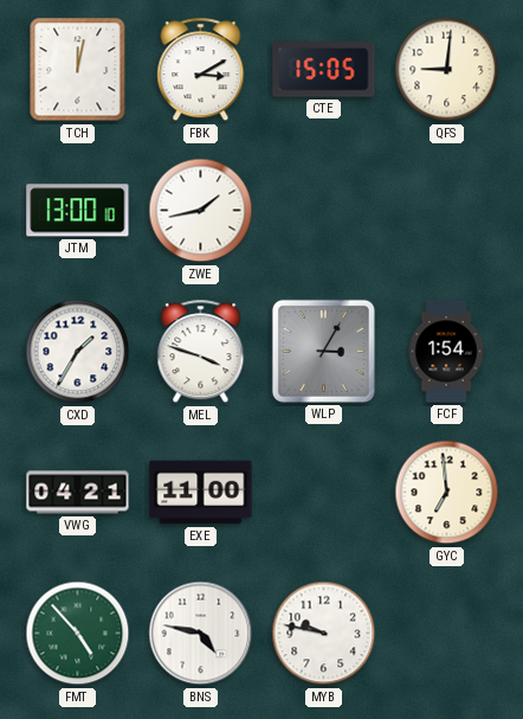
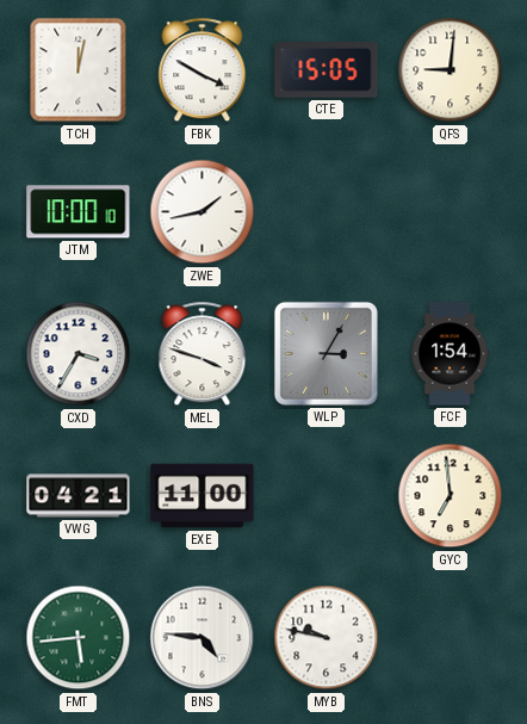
FBK: 3:10 -> 3:50 (203, 70)
JTM: 13:00 -> 10:00 (79, 212)
CXD: 1:35 -> 3:35 (79, 354)
FMT: 4:53 -> 5:44 (79, 638)
BNS: 4:47 -> 4:46 (203, 638)
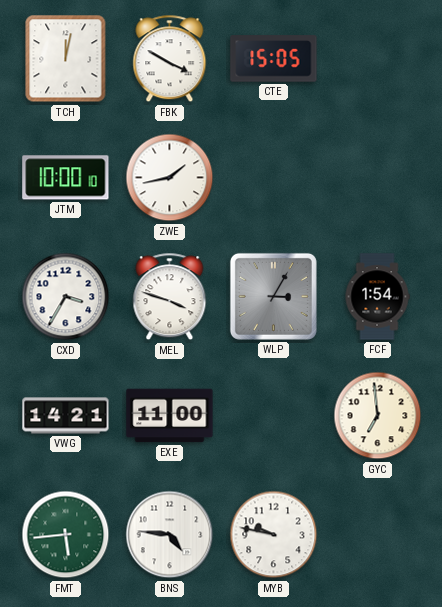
QFS: 9:01 -> none (451, 70)
VWG: 04:21 -> 14:21 (66, 416)
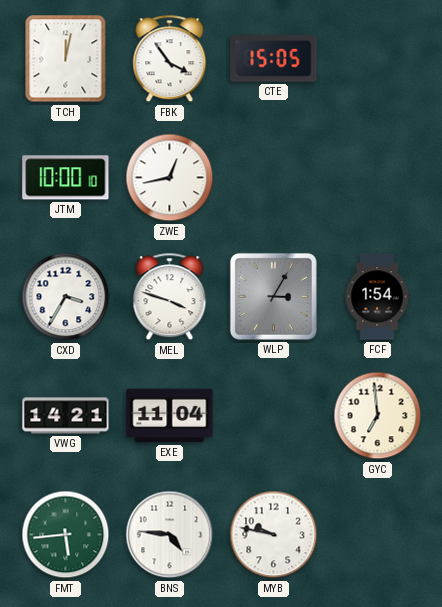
FBK: 3:50 -> 3:54 (170, 59)
ZWE: 1:43 -> 12:43 (170, 178)
EXE: 11:00 -> 11:04 (170, 416)
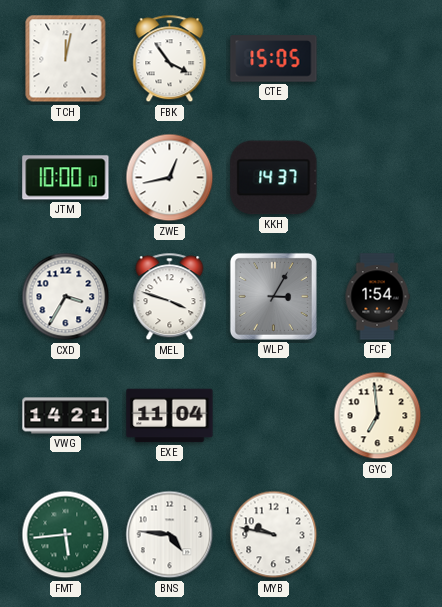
KKH: none -> 14:37 (274, 178)
